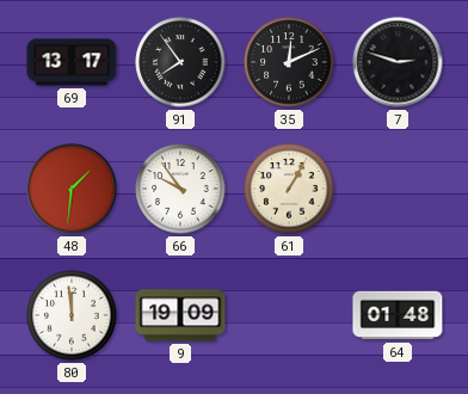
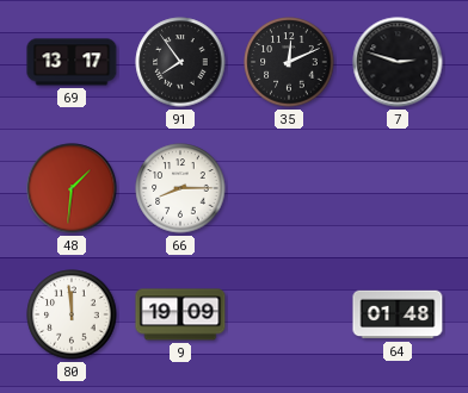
66: 9:54 -> 8:15 (180, 188)
61: 1:05 -> none (289, 189)
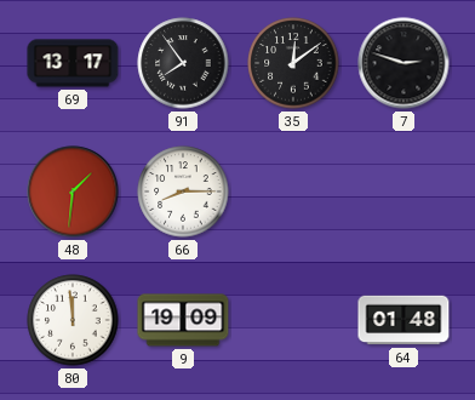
35: 12:11 -> 12:09 (293, 63)
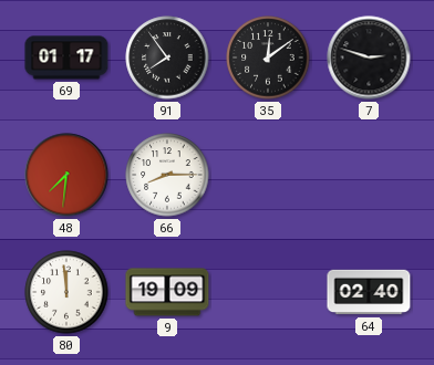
69: 13:17 -> 01:17 (66, 58)
48: 1:31 -> 7:31 (66, 175)
64: 01:48 -> 02:40 (369, 292)
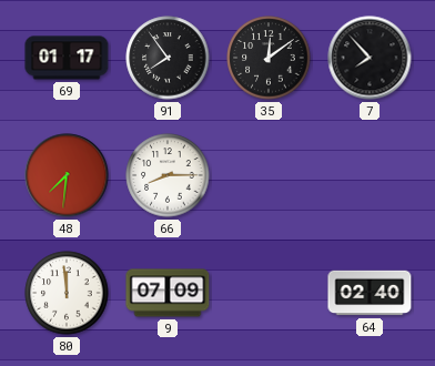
7: 2:48 -> 7:53 (370, 58)
9: 19:09 -> 07:09 (168, 293)
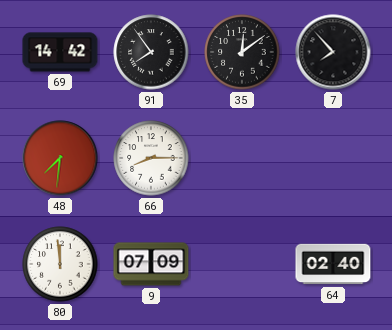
69: 01:17 -> 14:42 (60, 52)
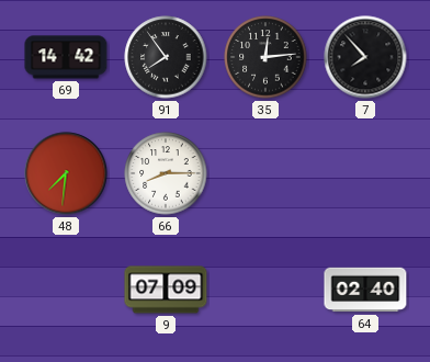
35: 12:09 -> 12:14 (265, 57)
80: 11:59 -> none (60, 264)
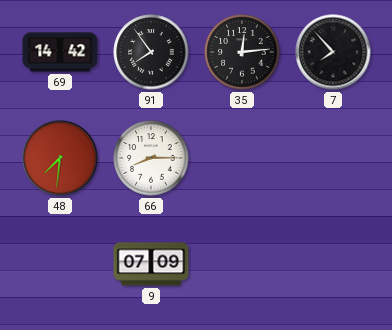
64: 02:40 -> none (365, 290)
